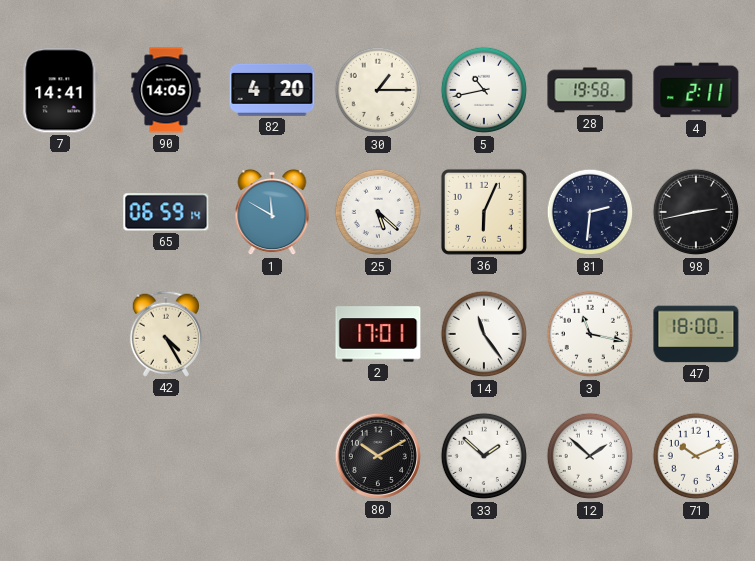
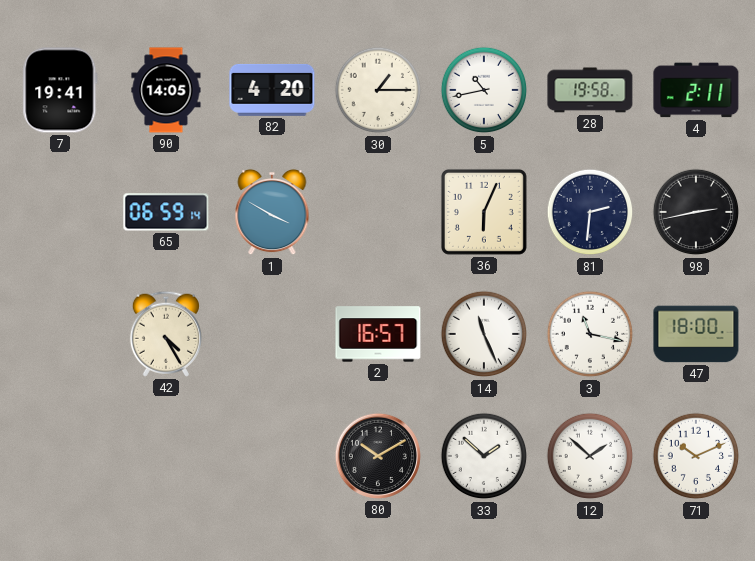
7: 14:41 -> 19:41 (60, 90)
1: 11:50 -> 3:50 (272, 212)
25: 5:22 -> none (378, 212)
2: 17:01 -> 16:57 (378, 334)
14: 11:24 -> 11:26 (484, 334)
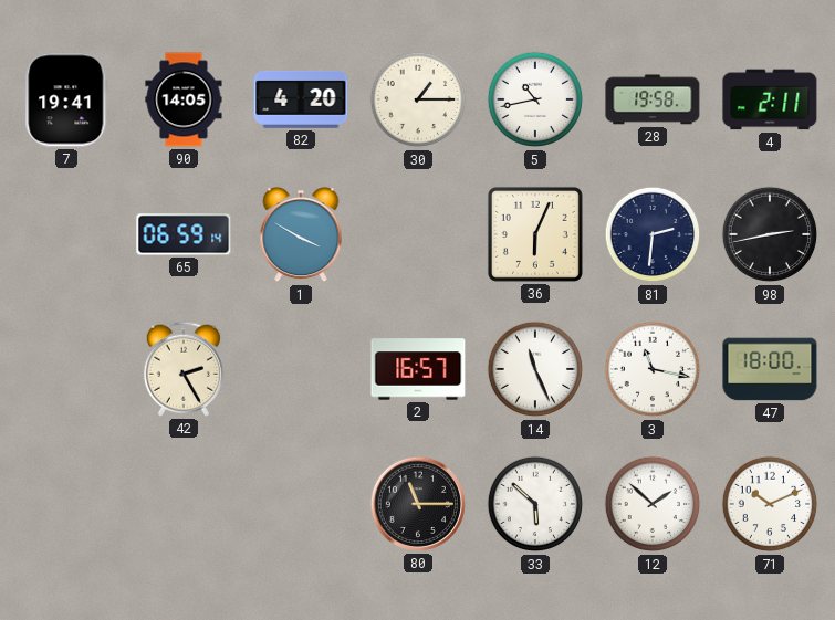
42: 4:25 -> 2:25 (184, 369)
80: 10:10 -> 11:15 (418, 504)
33: 1:52 -> 5:52 (535, 504)
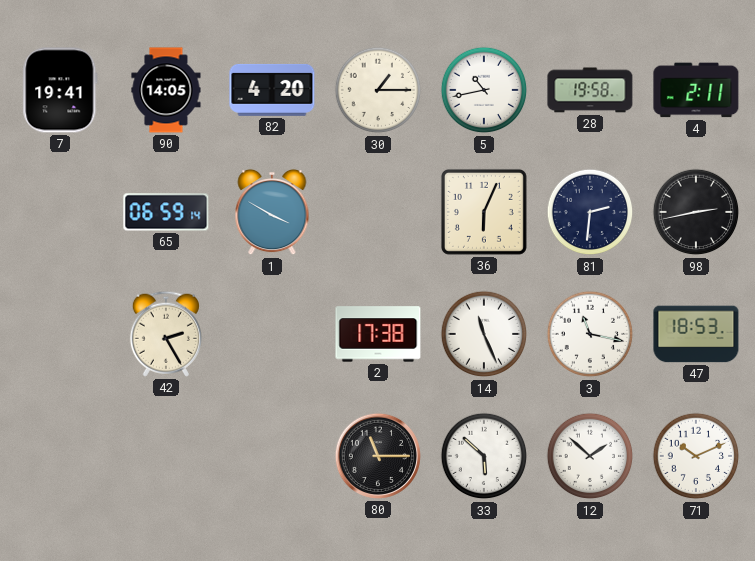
2: 16:57 -> 17:38 (378, 334)
47: 18:00 -> 18:53 (696, 334)
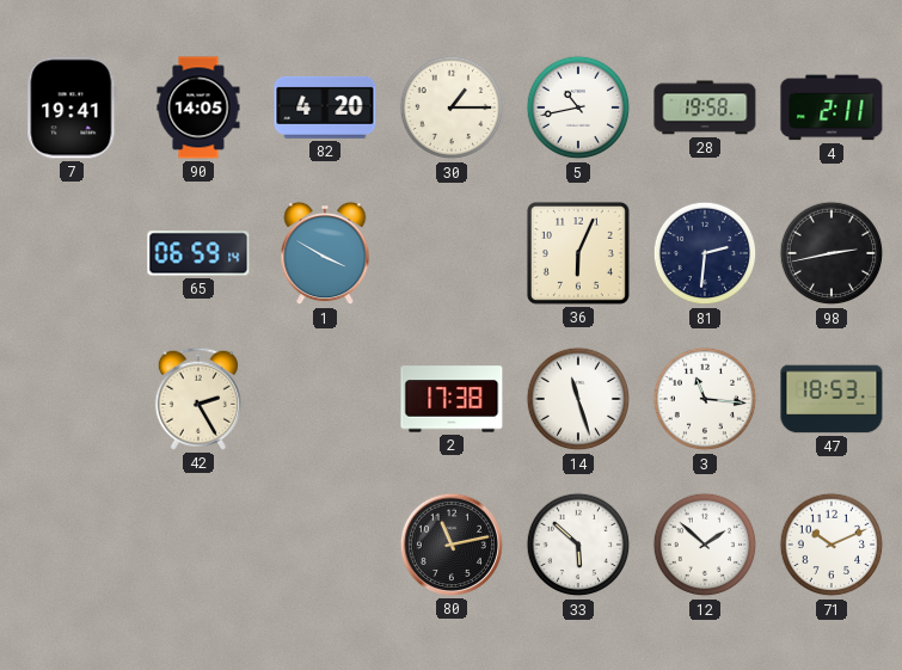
14: 11:26 -> 11:27 (578, 399)
3: 11:17 -> 11:16 (705, 399)
80: 11:15 -> 11:13 (452, 545)
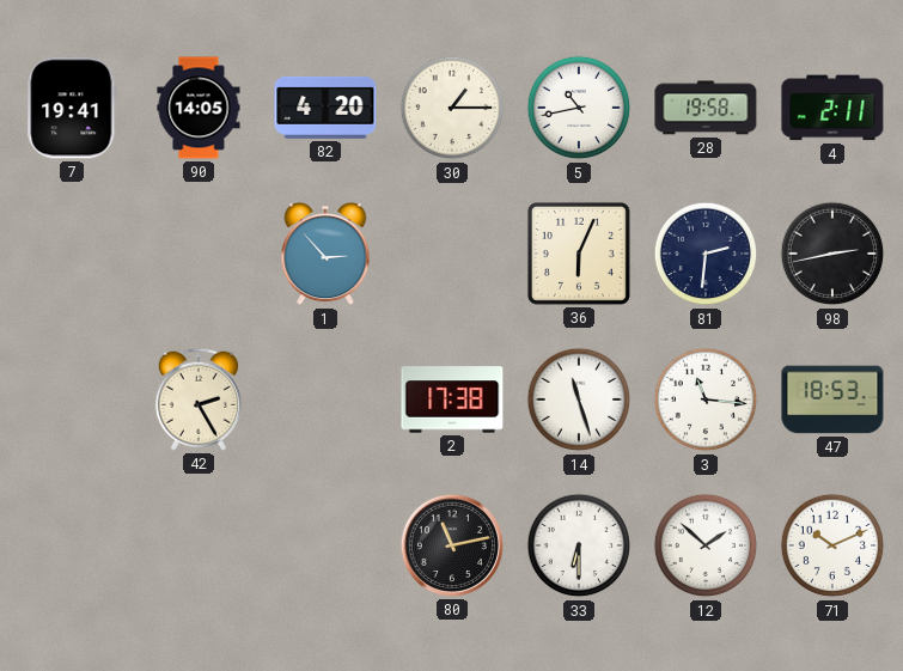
65: 06:59 -> none (198, 253)
1: 3:50 -> 2:53 (325, 254)
33: 5:52 -> 6:30 (579, 545)
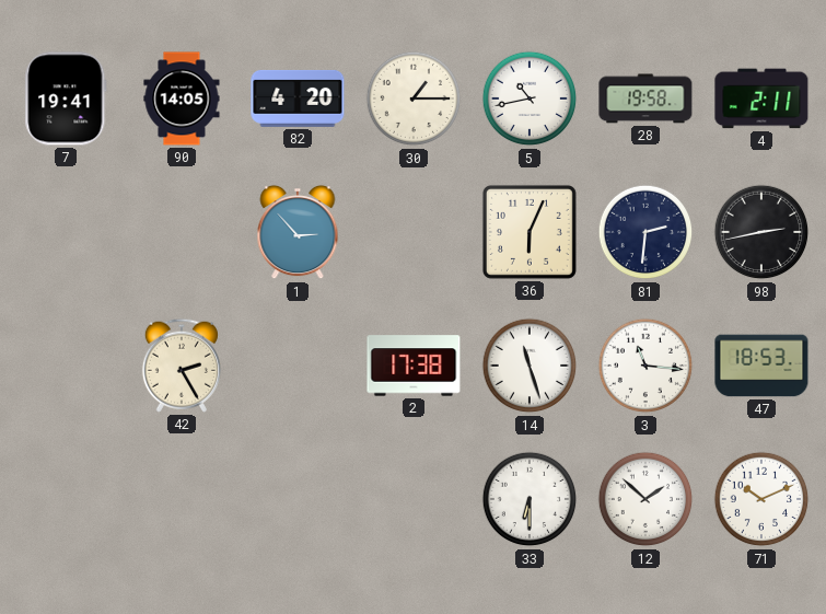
80: 11:13 -> none (452, 545)
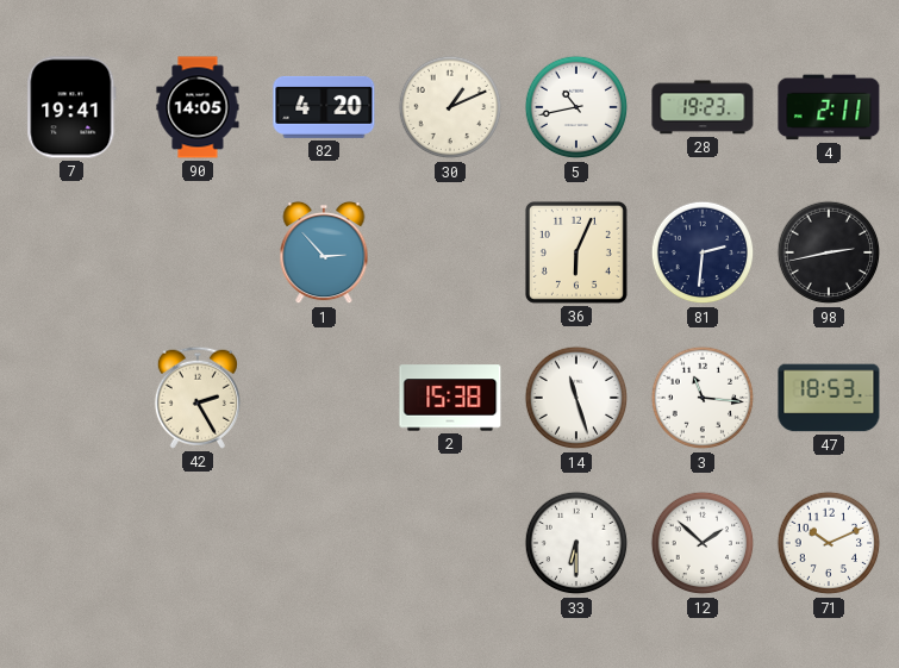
30: 1:15 -> 1:11 (450, 107)
28: 19:58 -> 19:23 (703, 107)
2: 17:38 -> 15:38 (450, 398)
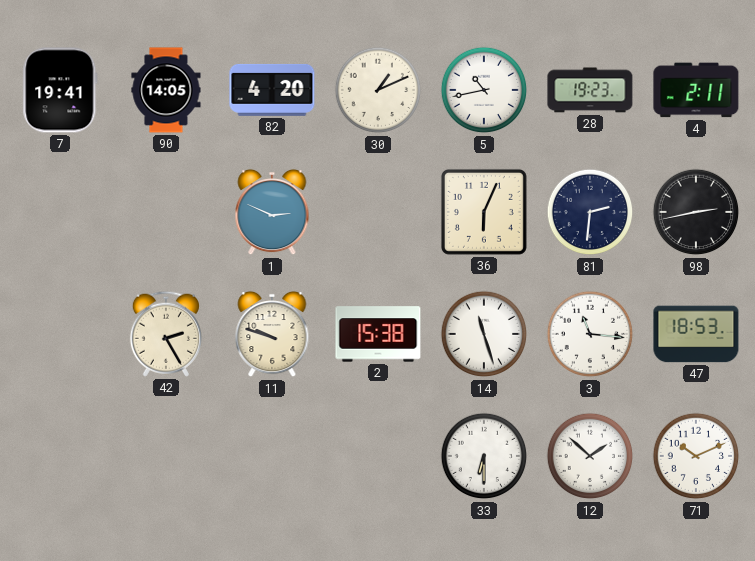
1: 2:53 -> 2:49 (272, 212)
11: none -> 9:48 (272, 334)
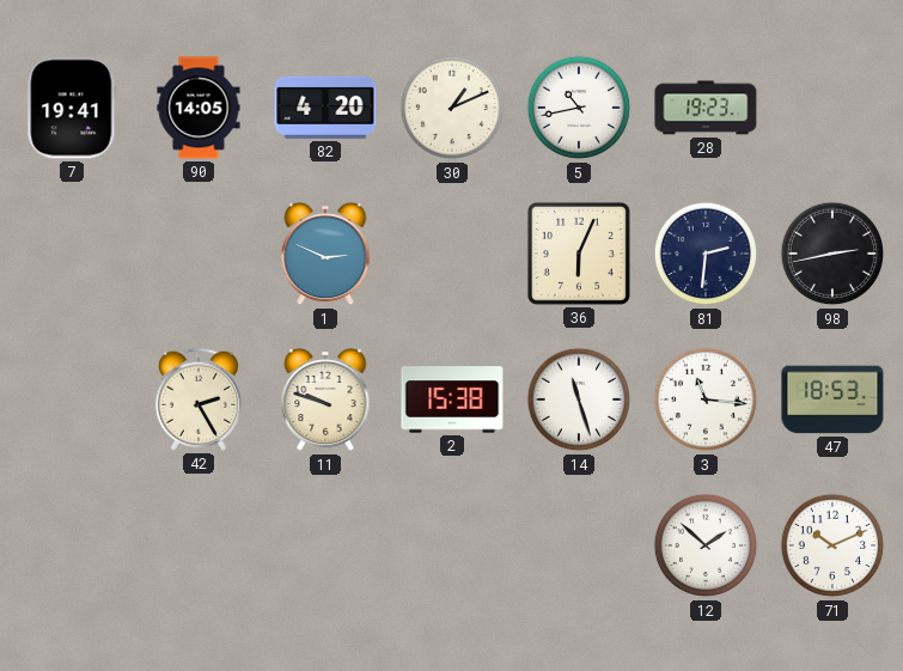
4: 2:11 -> none (696, 90)
33: 6:30 -> none (484, 456)
